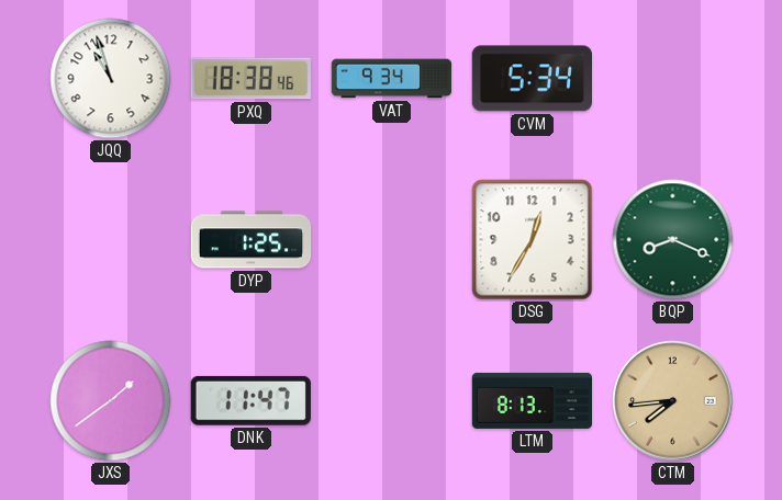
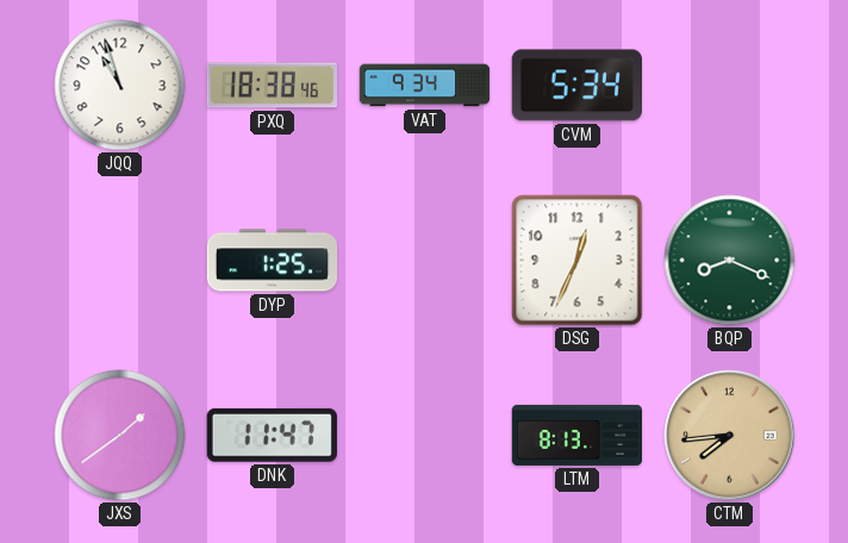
DSG: 12:35 -> 12:34 (578, 261)
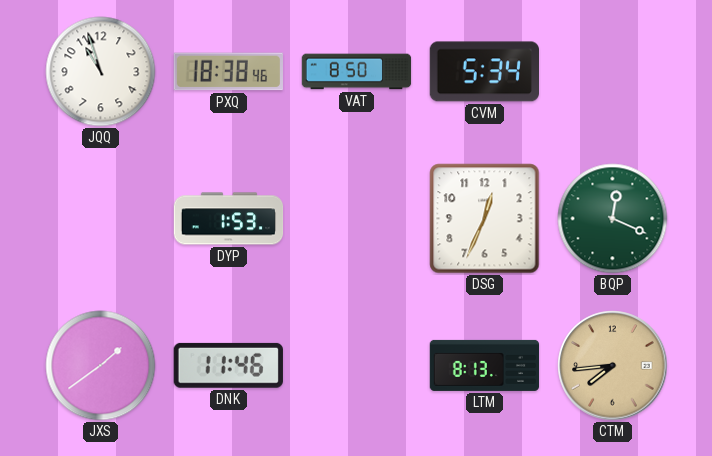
VAT: 9:34 -> 8:50 (357, 72)
DYP: 1:25 -> 1:53 (229, 219)
BQP: 8:19 -> 12:19 (613, 219)
DNK: 11:47 -> 11:46 (228, 365)
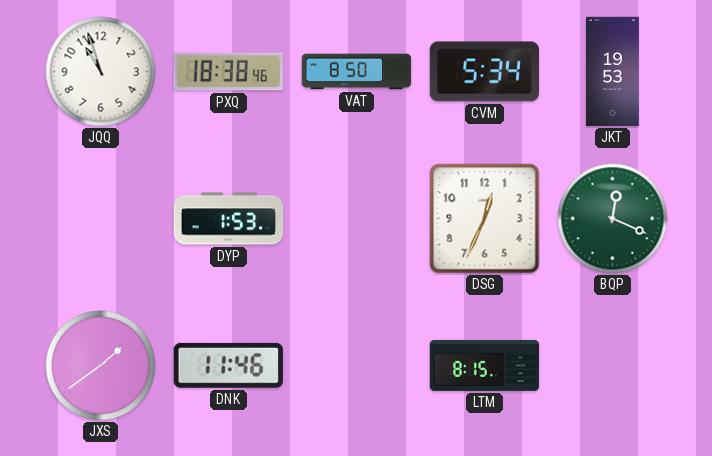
JKT: none -> 19:53 (612, 72)
LTM: 8:13 -> 8:15 (485, 365)
CTM: 7:44 -> none (613, 366)
